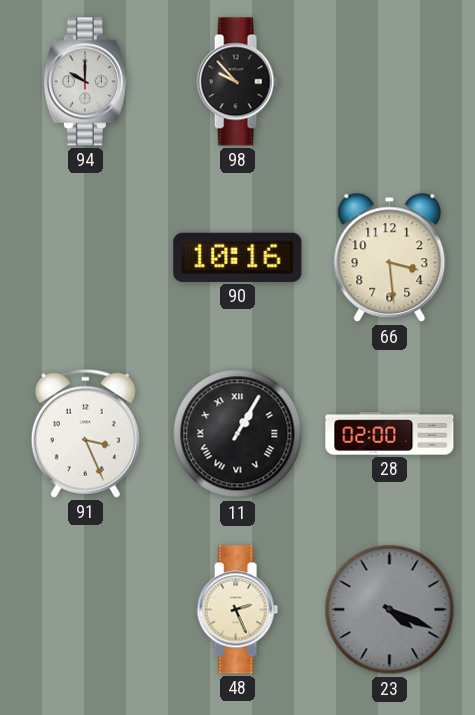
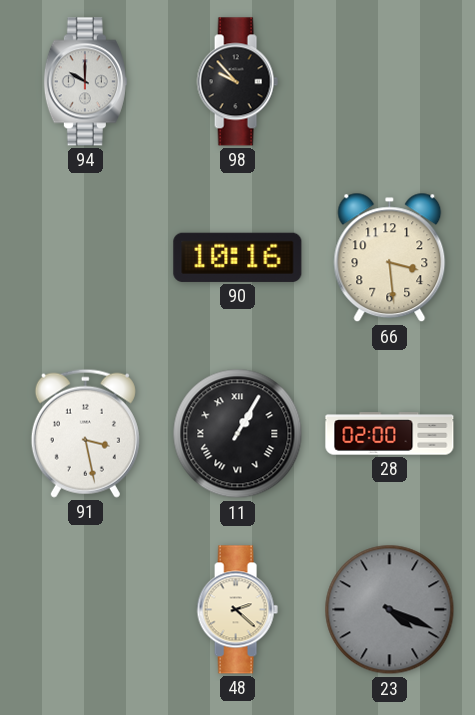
91: 3:26 -> 3:28 (85, 433)
48: 2:26 -> 2:22 (237, 610)
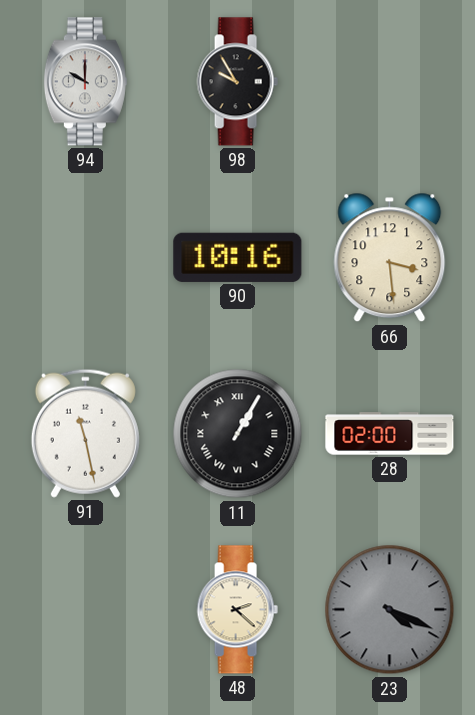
98: 9:53 -> 9:55 (237, 82)
91: 3:28 -> 11:28 (85, 433)
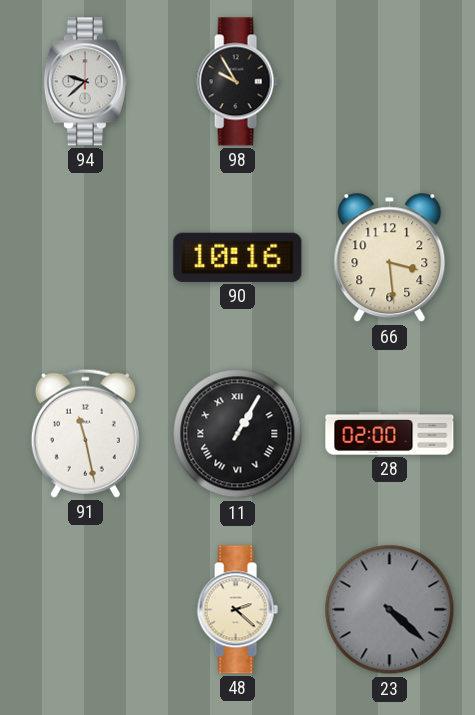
94: 10:00 -> 9:38 (85, 82)
23: 4:19 -> 4:22 (390, 610)
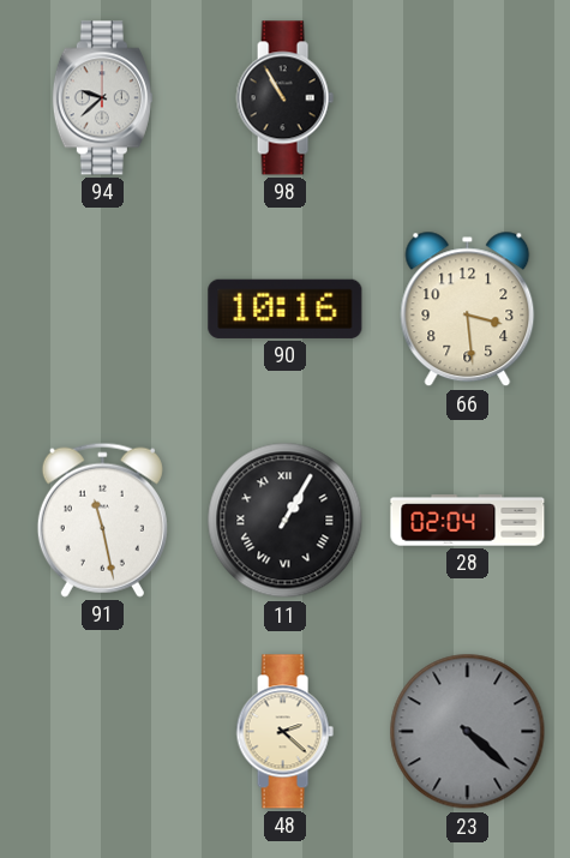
98: 9:55 -> 10:55 (284, 98)
28: 02:00 -> 02:04 (468, 521)
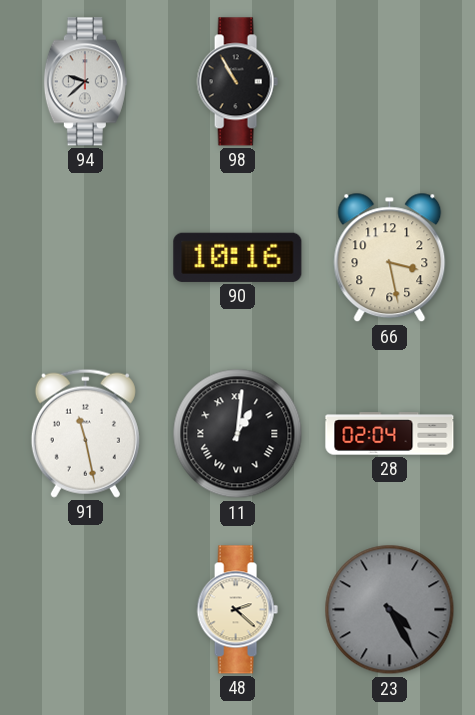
66: 3:29 -> 3:28 (390, 258)
11: 1:05 -> 1:01 (238, 434)
23: 4:22 -> 4:25 (390, 610)
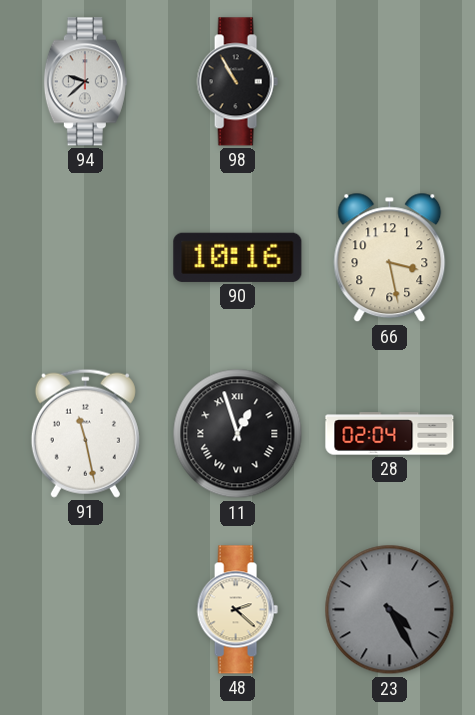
11: 1:01 -> 12:57 (238, 434)
